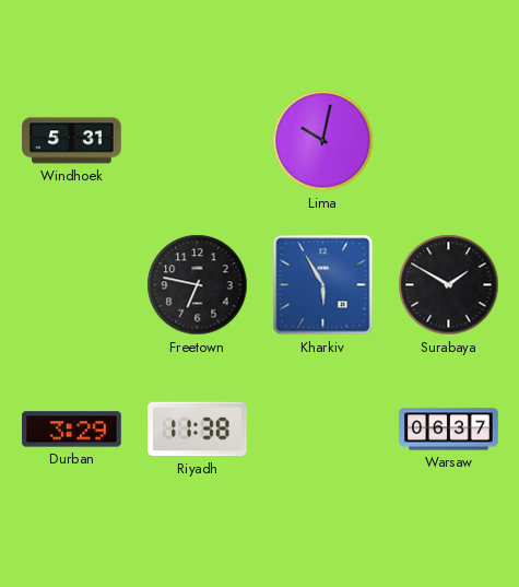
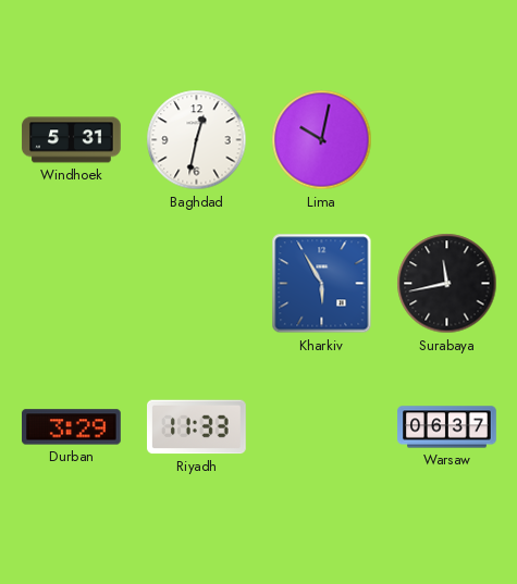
Baghdad: none -> 12:32 (197, 140)
Freetown: 6:47 -> none (198, 285)
Surabaya: 1:50 -> 11:43 (447, 284)
Riyadh: 11:38 -> 11:33 (197, 427)
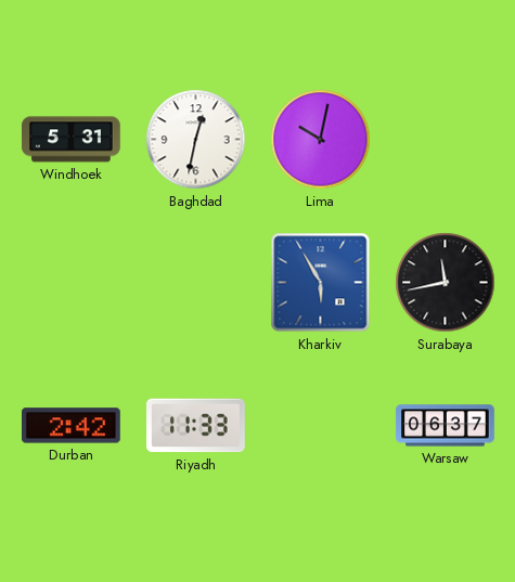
Durban: 3:29 -> 2:42 (72, 426)
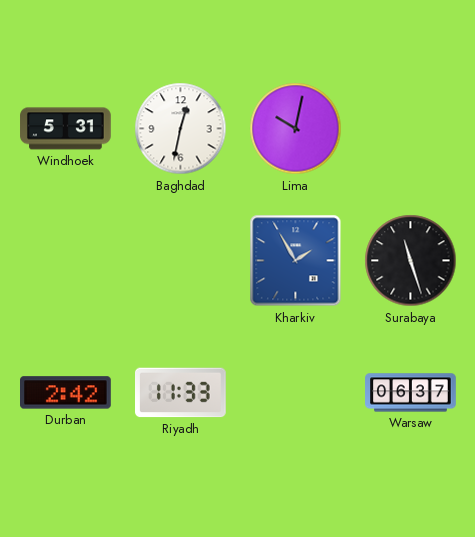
Kharkiv: 5:55 -> 1:55 (296, 261)
Surabaya: 11:43 -> 11:27 (411, 261)
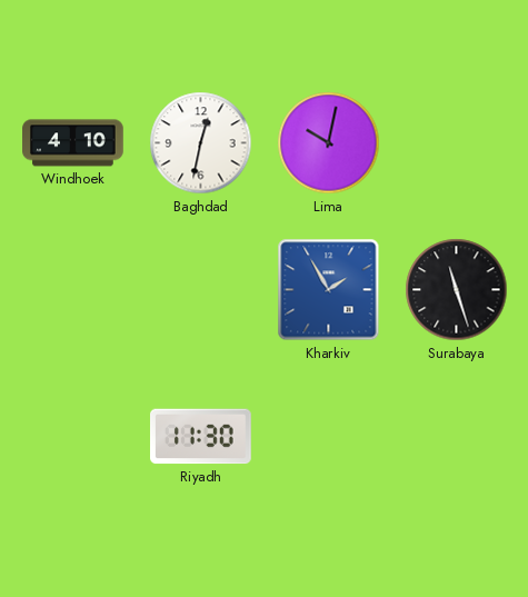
Windhoek: 5:31 -> 4:10 (73, 143)
Durban: 2:42 -> none (66, 393)
Riyadh: 11:33 -> 11:30 (201, 437)
Warsaw: 06:37 -> none (411, 393)
